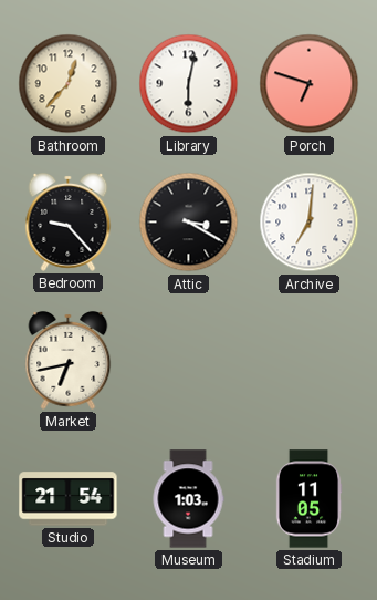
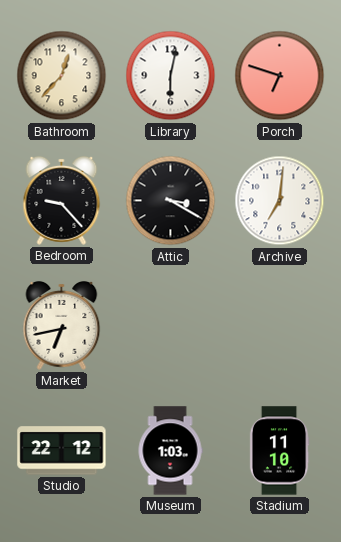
Studio: 21:54 -> 22:12 (62, 451)
Stadium: 11:05 -> 11:10 (279, 451)
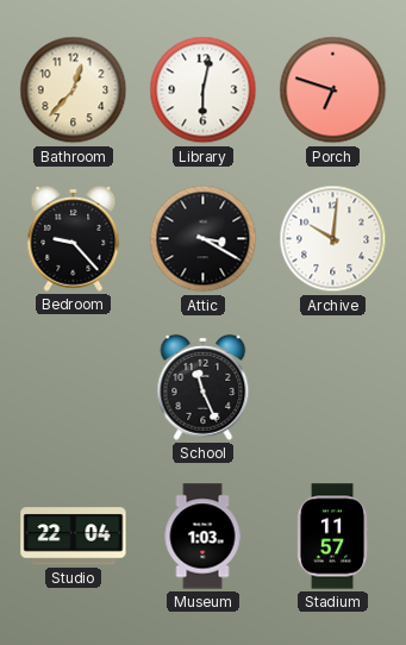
Archive: 7:01 -> 10:01 (333, 239)
Market: 6:43 -> none (62, 325)
School: none -> 11:26 (204, 387)
Studio: 22:12 -> 22:04 (74, 537)
Stadium: 11:10 -> 11:57 (332, 537)
